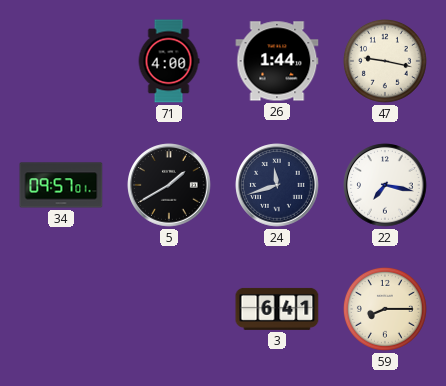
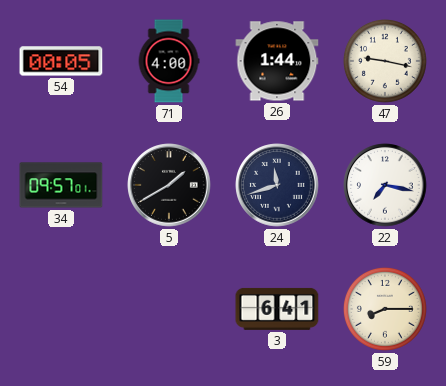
54: none -> 00:05 (61, 61)
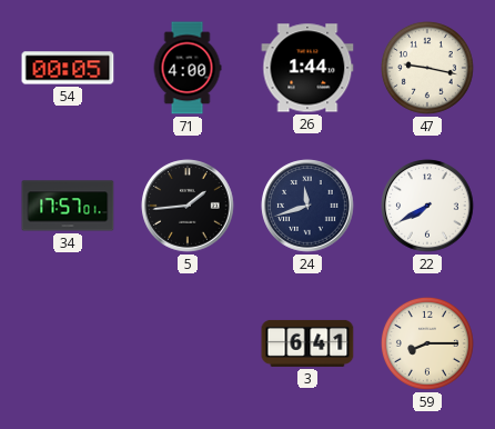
34: 09:57 -> 17:57 (68, 206)
5: 1:40 -> 1:44 (188, 206)
22: 7:17 -> 7:40 (427, 206)
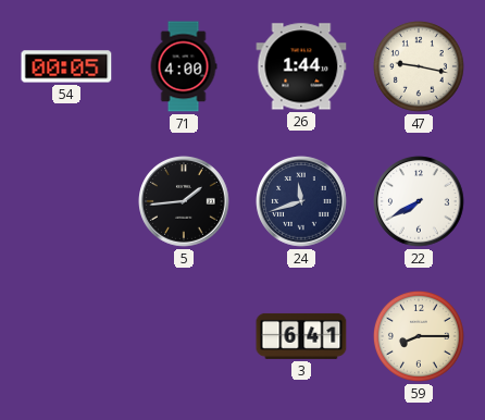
34: 17:57 -> none (68, 206)
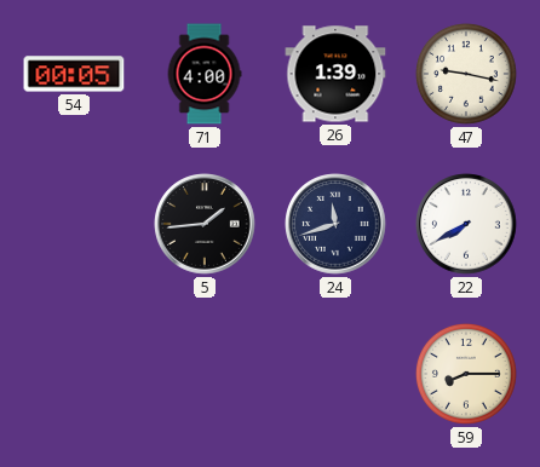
26: 1:44 -> 1:39 (335, 74)
3: 6:41 -> none (301, 336)
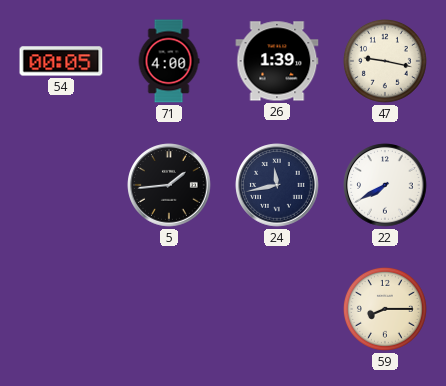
24: 11:42 -> 11:43 (277, 185)
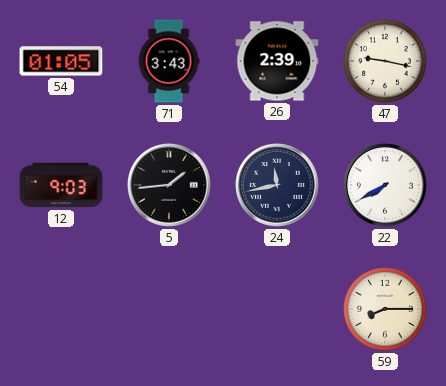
54: 00:05 -> 01:05 (61, 61)
71: 4:00 -> 3:43 (169, 61)
26: 1:39 -> 2:39 (277, 61)
12: none -> 9:03 (61, 185)
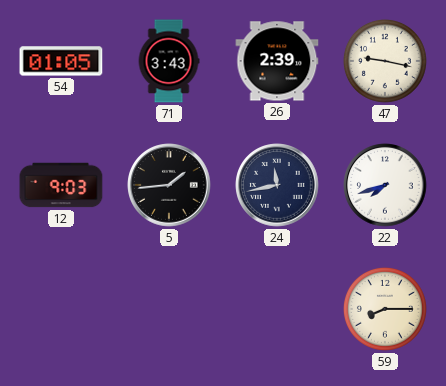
22: 7:40 -> 7:42 (385, 185)
